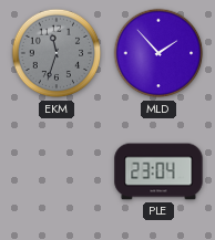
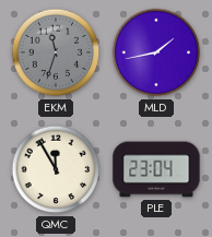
MLD: 1:53 -> 1:43 (156, 52)
QMC: none -> 11:55 (56, 169)
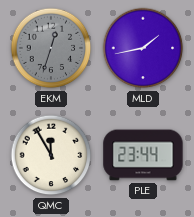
EKM: 11:33 -> 12:33 (51, 48)
PLE: 23:04 -> 23:44 (143, 155)
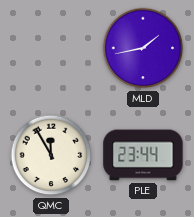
EKM: 12:33 -> none (51, 48)
